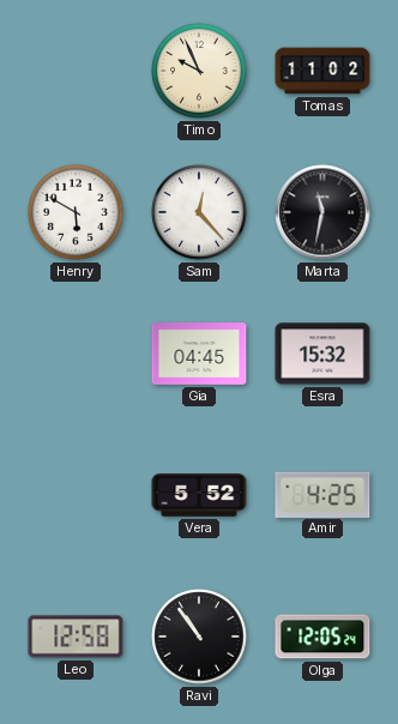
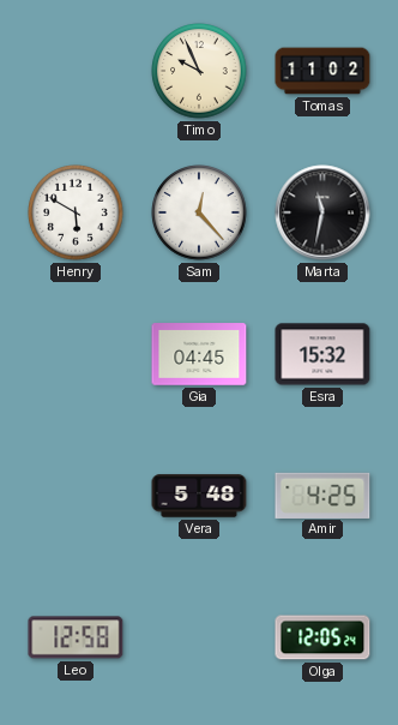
Vera: 5:52 -> 5:48 (199, 496)
Ravi: 10:54 -> none (199, 636)
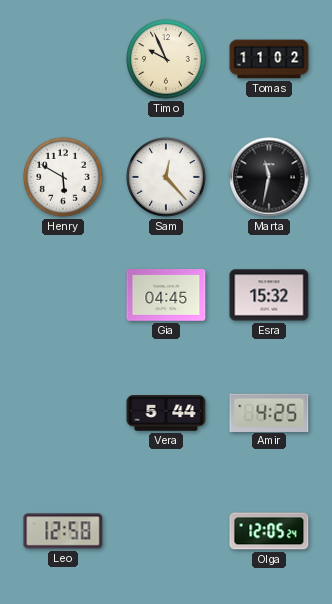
Vera: 5:48 -> 5:44 (166, 413)
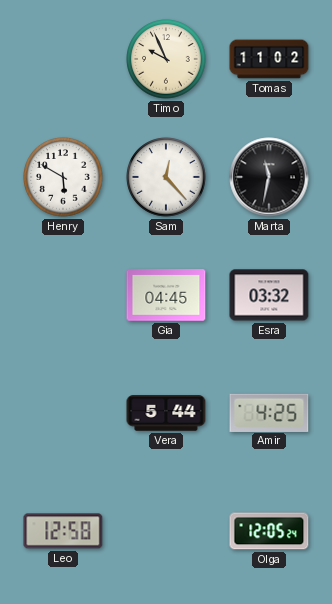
Esra: 15:32 -> 03:32 (269, 295)
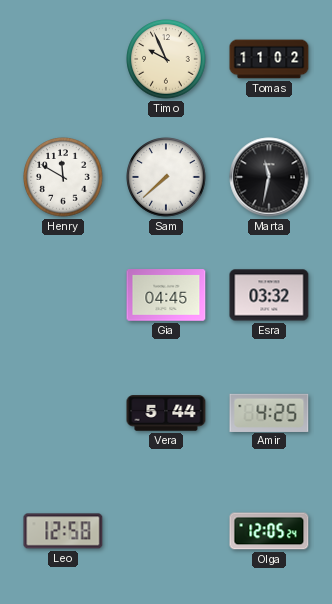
Henry: 5:50 -> 11:50 (63, 177)
Sam: 12:23 -> 7:38 (166, 177)
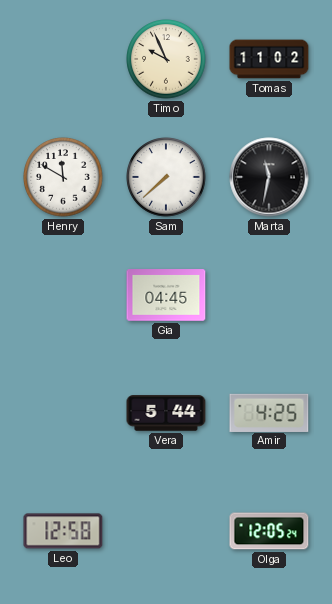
Esra: 03:32 -> none (269, 295)
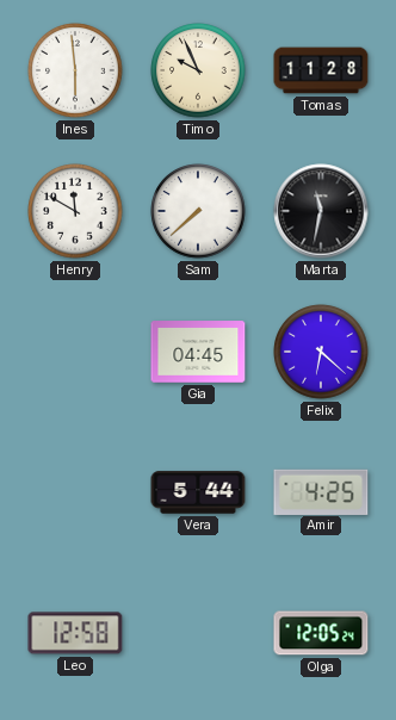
Ines: none -> 5:59 (75, 70)
Tomas: 11:02 -> 11:28 (321, 70)
Felix: none -> 6:22 (321, 352)
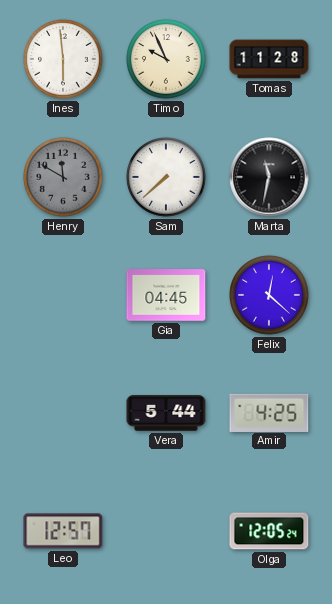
Henry dial: white -> grey (63, 177)
Felix: 6:22 -> 12:22 (269, 295)
Leo: 12:58 -> 12:57 (63, 531)
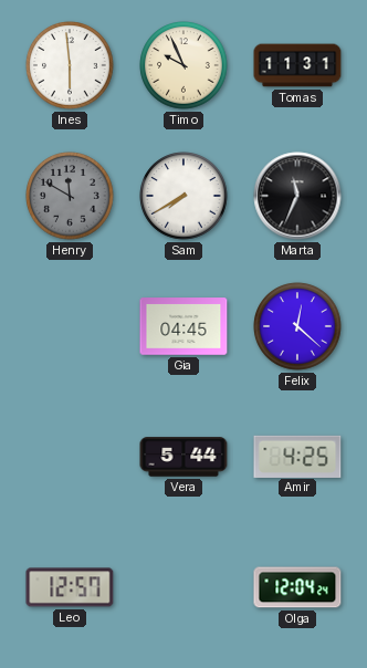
Tomas: 11:28 -> 11:31 (297, 65)
Sam: 7:38 -> 7:40 (183, 196)
Marta: 11:32 -> 11:34 (297, 196)
Olga: 12:05 -> 12:04 (297, 587)
